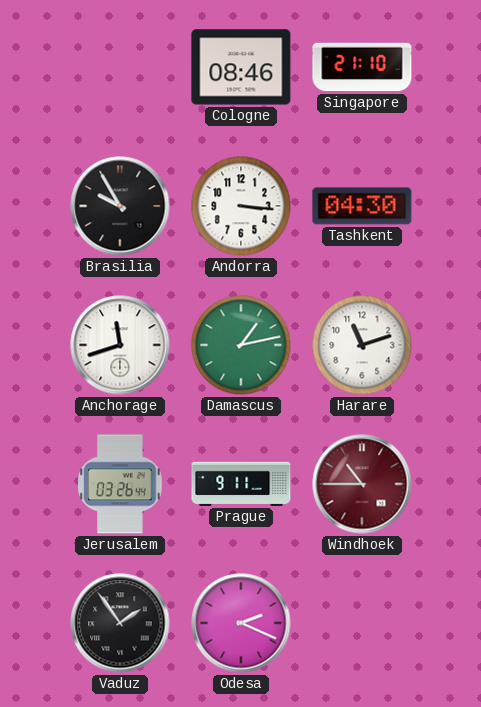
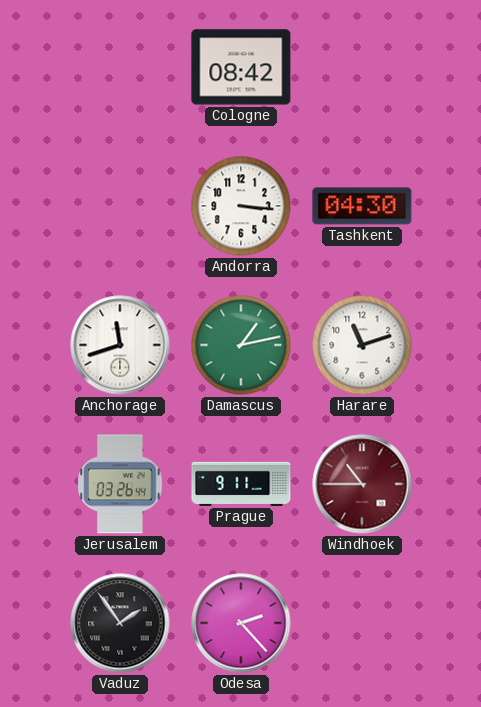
Cologne: 08:46 -> 08:42 (241, 67)
Singapore: 21:10 -> none (362, 67)
Brasilia: 9:55 -> none (120, 206)
Odesa: 2:19 -> 2:23 (241, 623)
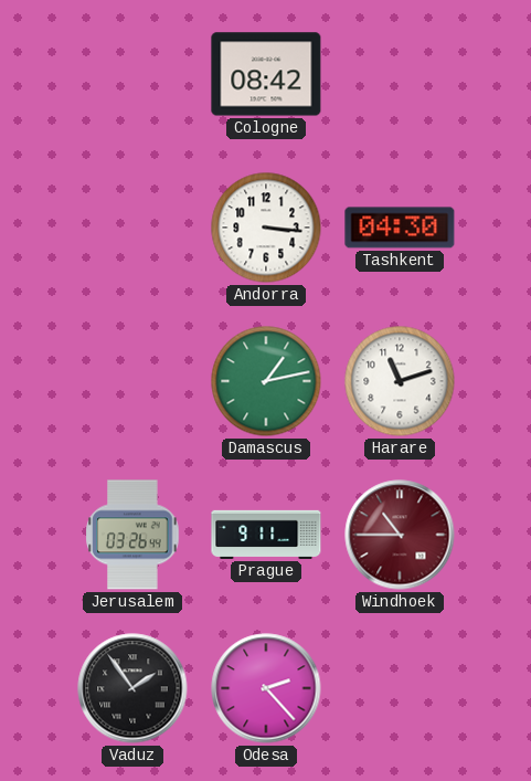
Anchorage: 11:42 -> none (120, 345)
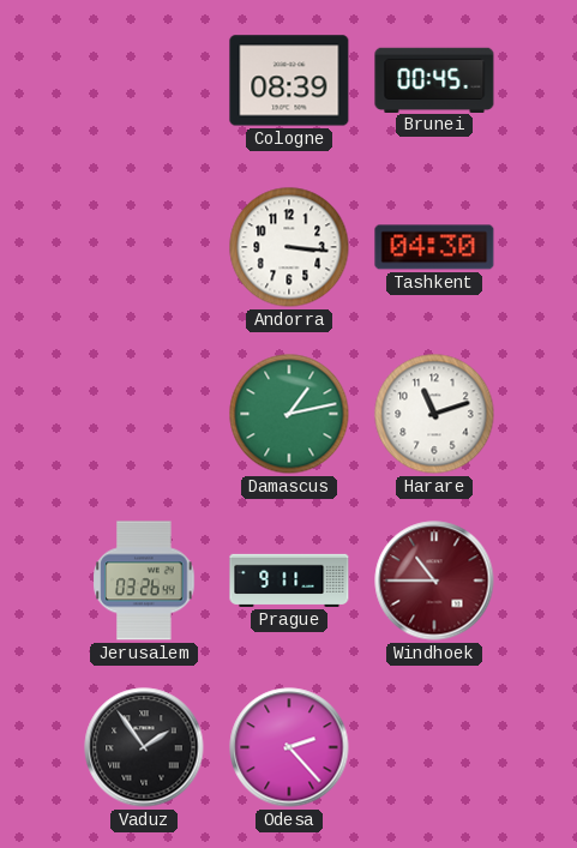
Cologne: 08:42 -> 08:39 (289, 80)
Brunei: none -> 00:45 (434, 79)
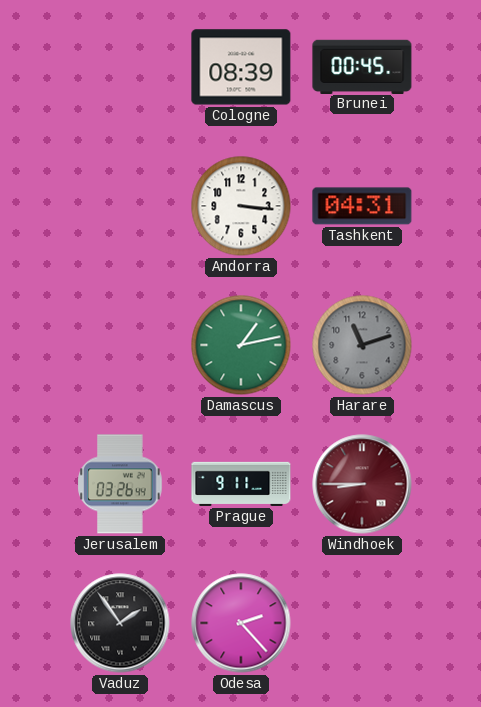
Tashkent: 04:30 -> 04:31 (362, 206)
Harare dial: white -> grey (362, 345)
Windhoek: 10:45 -> 8:45 (362, 484)
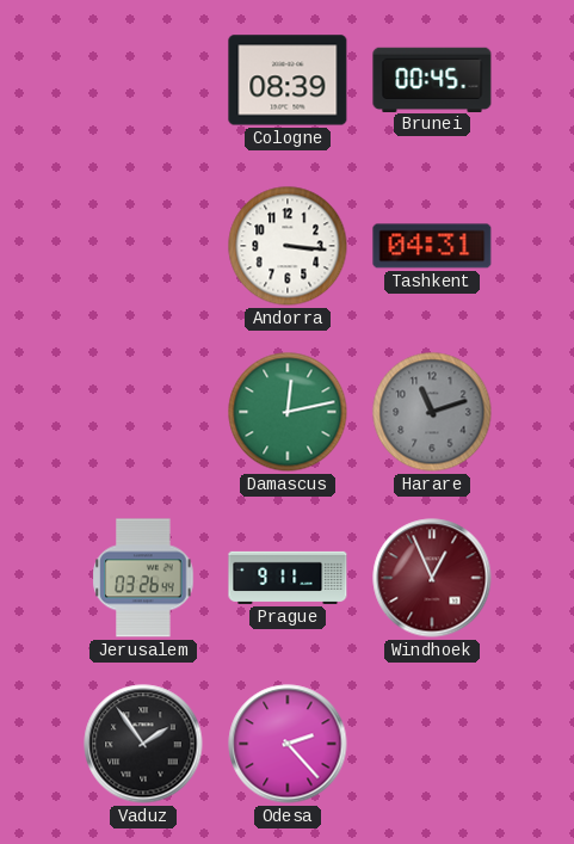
Damascus: 1:13 -> 12:13 (288, 412)
Windhoek: 8:45 -> 12:56 (432, 578)
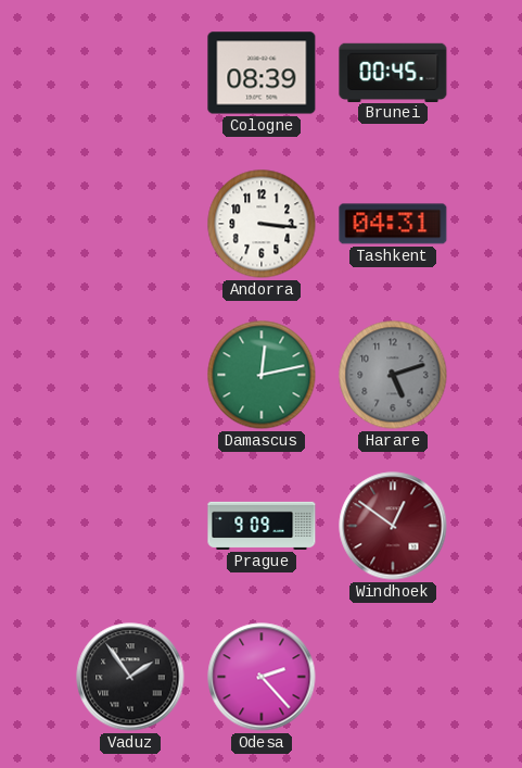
Harare: 11:12 -> 5:12 (393, 375)
Jerusalem: 03:26 -> none (143, 578)
Prague: 9:11 -> 9:09 (262, 526)
Windhoek: 12:56 -> 12:51 (393, 526)
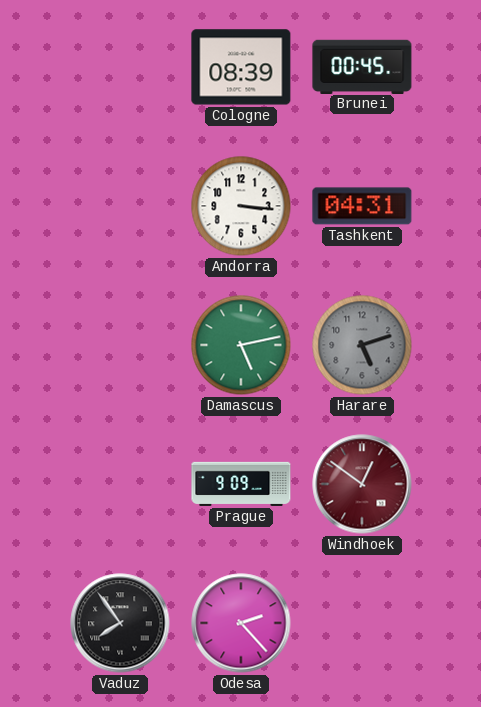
Damascus: 12:13 -> 5:13 (241, 345)
Vaduz: 1:54 -> 7:54 (120, 623)
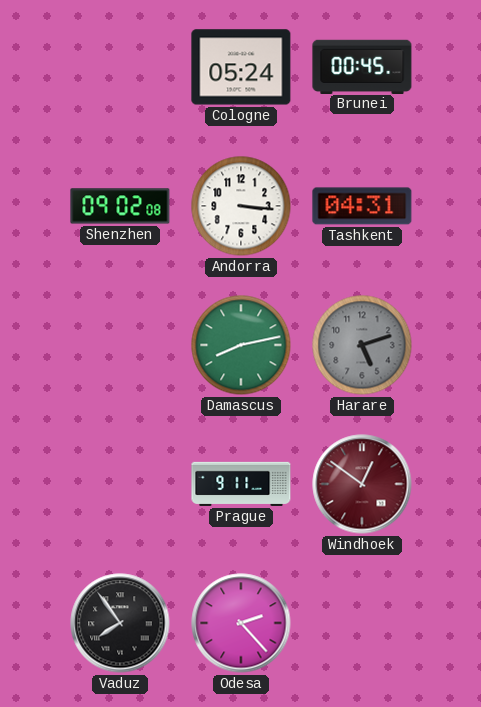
Cologne: 08:39 -> 05:24 (241, 67)
Shenzhen: none -> 09:02 (120, 206)
Damascus: 5:13 -> 8:13 (241, 345)
Prague: 9:09 -> 9:11 (241, 484)
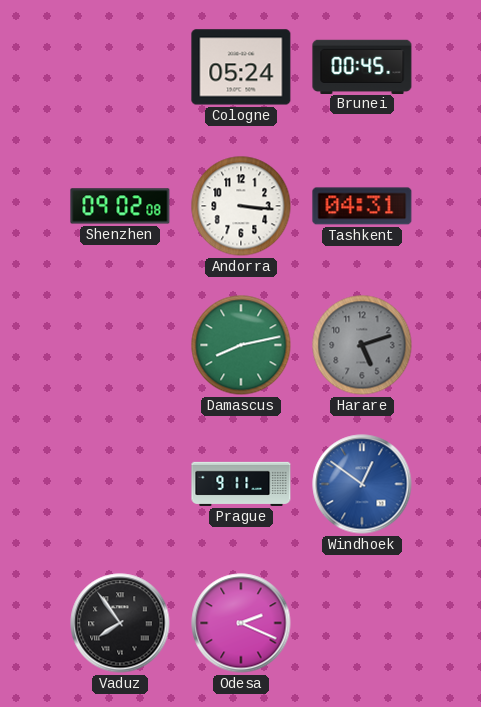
Windhoek dial: burgundy -> blue (362, 484)
Odesa: 2:23 -> 2:19 (241, 623)
